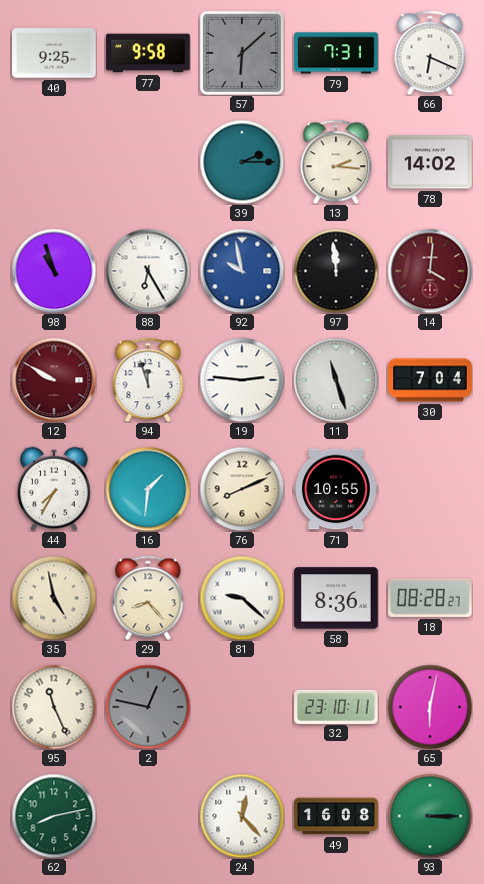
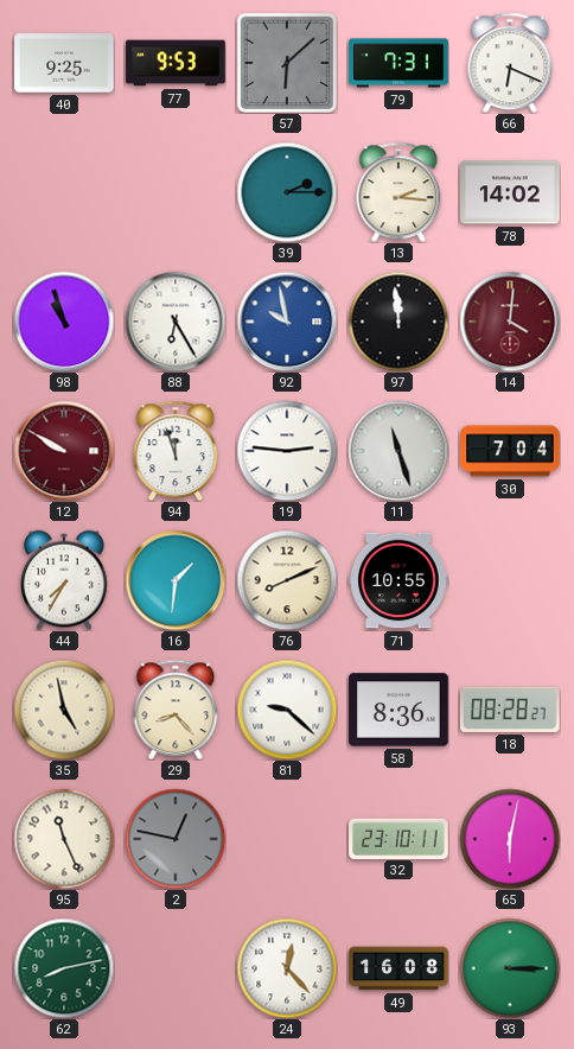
77: 9:58 -> 9:53 (176, 63)
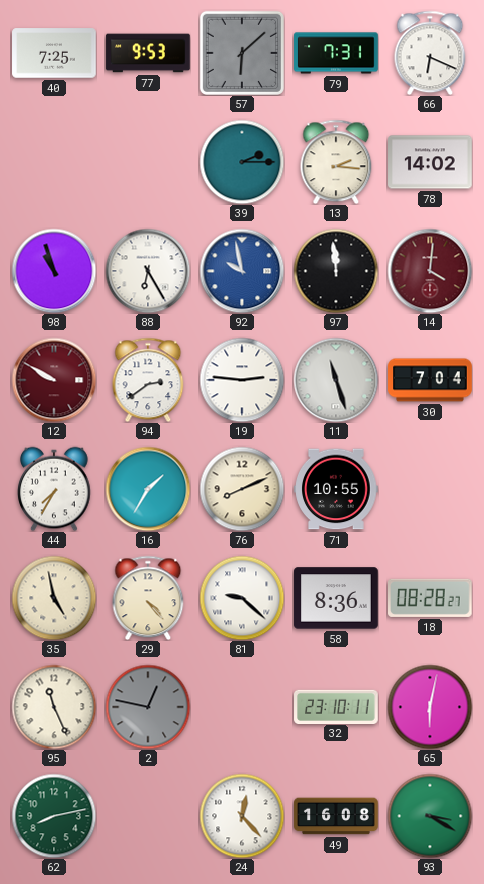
40: 9:25 -> 7:25 (54, 53)
94: 11:57 -> 2:39 (148, 380)
16: 1:31 -> 1:35 (148, 489)
29: 8:23 -> 4:23 (148, 598)
93: 3:15 -> 3:20 (430, 816)
